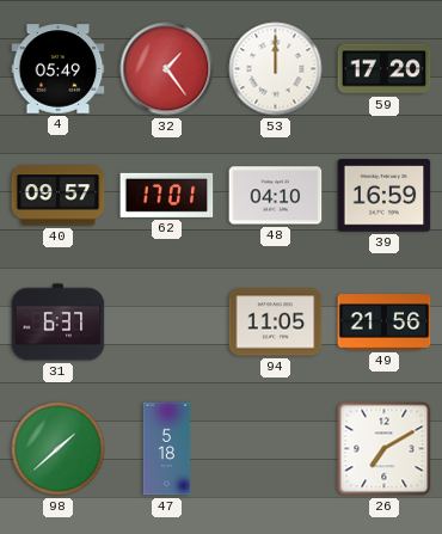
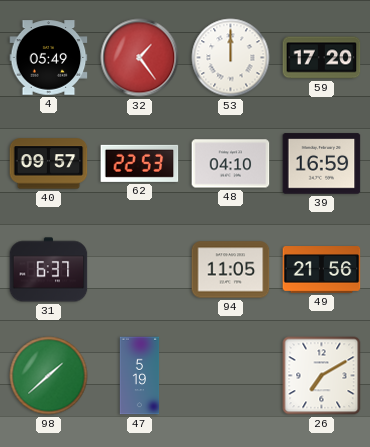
62: 17:01 -> 22:53 (140, 163)
47: 5:18 -> 5:19 (140, 376)
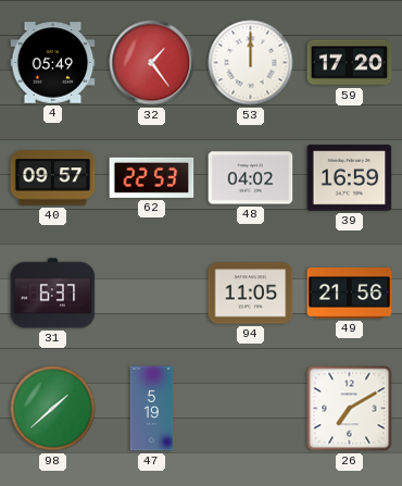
48: 04:10 -> 04:02 (251, 178)
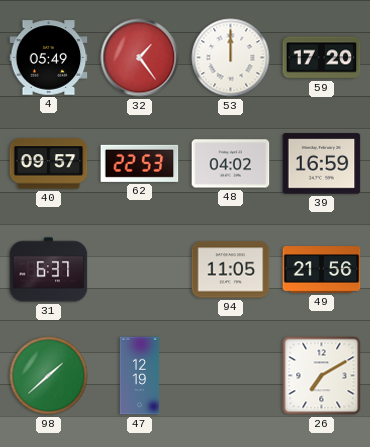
47: 5:19 -> 12:19 (140, 376)
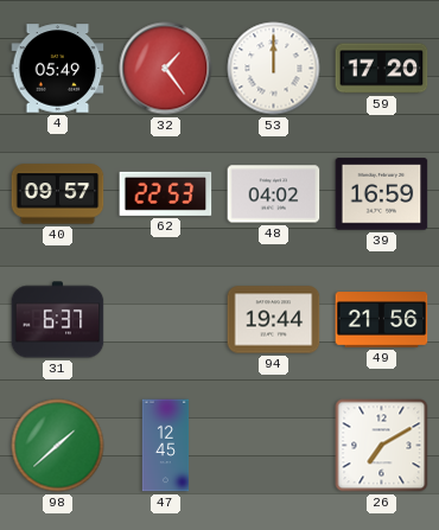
94: 11:05 -> 19:44 (274, 320)
47: 12:19 -> 12:45 (166, 446)
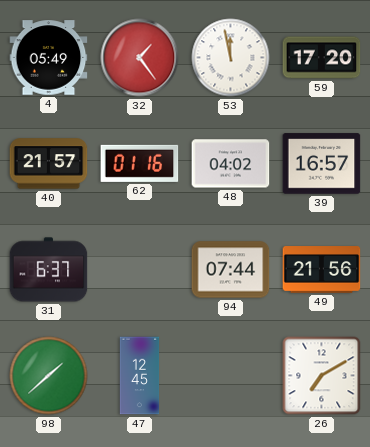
53: 12:00 -> 11:58 (231, 58)
40: 09:57 -> 21:57 (49, 164)
62: 22:53 -> 01:16 (140, 163)
39: 16:59 -> 16:57 (322, 164)
94: 19:44 -> 07:44 (231, 270)
